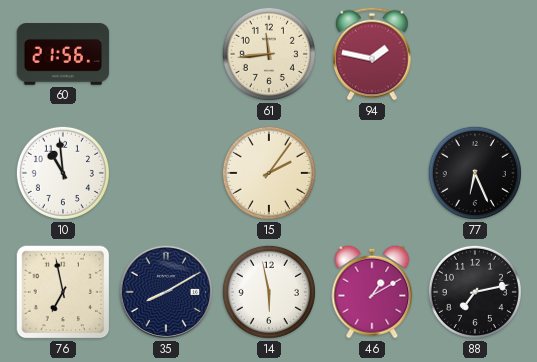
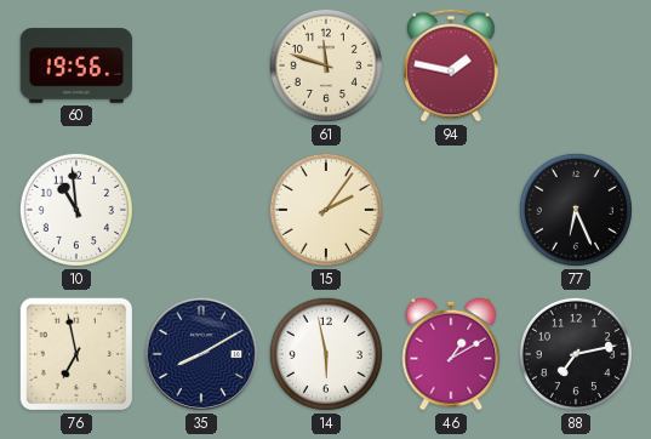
60: 21:56 -> 19:56 (76, 65)
61: 11:44 -> 11:48 (326, 65)
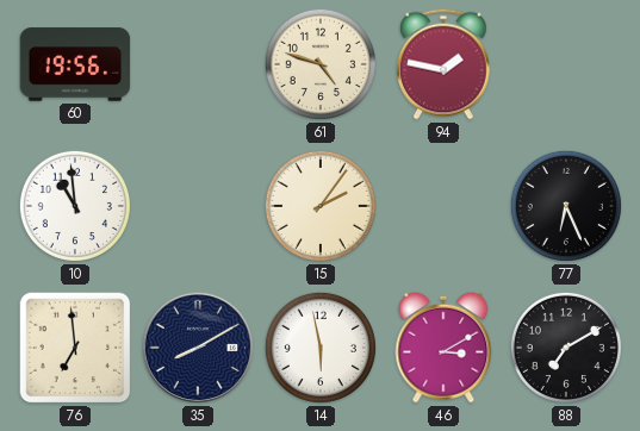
61: 11:48 -> 4:48 (321, 64)
76: 6:58 -> 6:59 (75, 348)
46: 1:10 -> 3:10 (443, 348)
88: 7:13 -> 7:10 (566, 348)
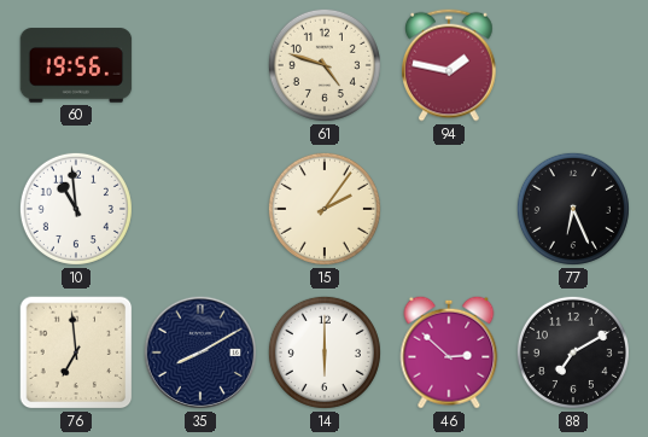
14: 5:58 -> 6:00 (325, 352)
46: 3:10 -> 2:52 (449, 352)
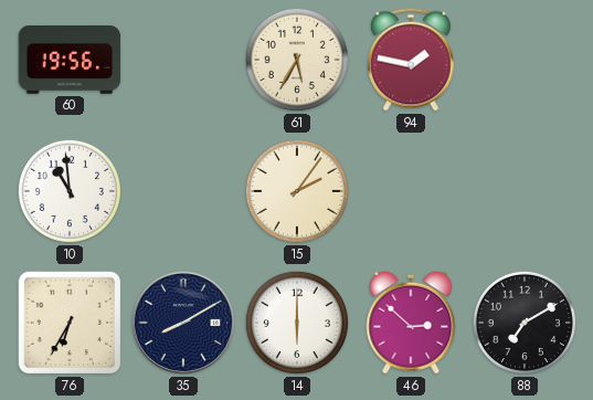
61: 4:48 -> 5:35 (297, 60)
77: 6:26 -> none (573, 209)
76: 6:59 -> 6:35 (70, 323)
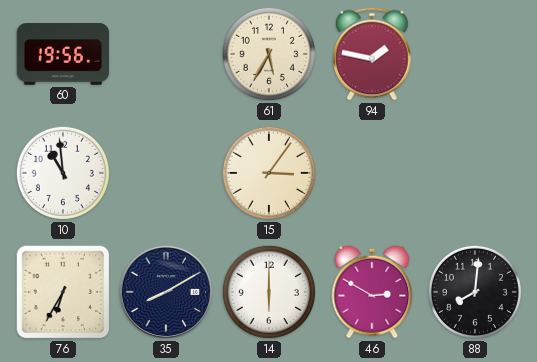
15: 2:06 -> 3:06 (269, 173)
46: 2:52 -> 2:50 (372, 292)
88: 7:10 -> 8:01 (475, 292)
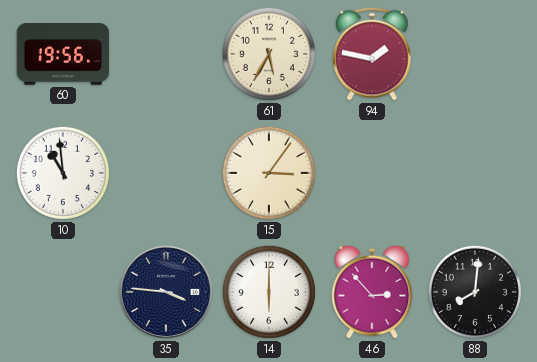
76: 6:35 -> none (63, 292)
35: 8:10 -> 3:46 (166, 292)
46: 2:50 -> 2:53 (372, 292)
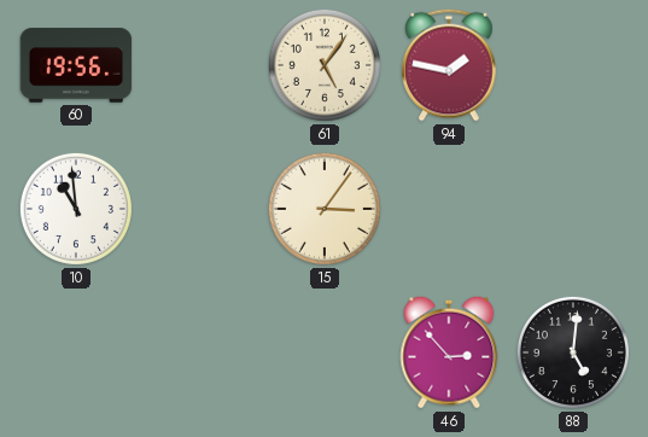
61: 5:35 -> 5:06 (325, 65)
35: 3:46 -> none (166, 292)
14: 6:00 -> none (269, 292)
88: 8:01 -> 5:01 (573, 352)
